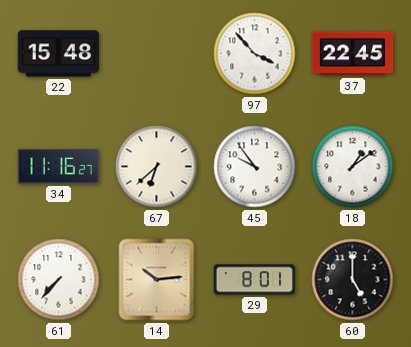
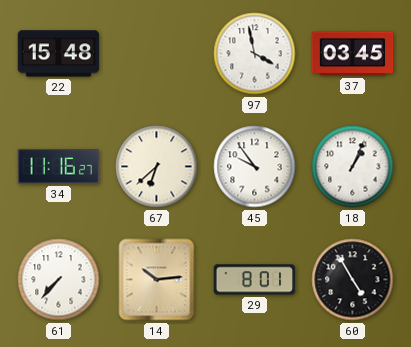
97: 3:53 -> 3:58 (255, 54)
37: 22:45 -> 03:45 (353, 54)
18: 1:09 -> 1:04 (353, 167)
60: 5:00 -> 4:55 (353, 280)
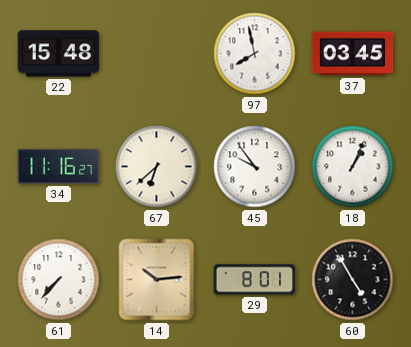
97: 3:58 -> 7:58 (255, 54)
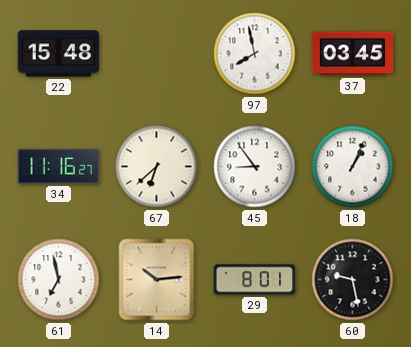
45: 9:54 -> 8:54 (255, 167)
61: 7:37 -> 6:58 (59, 280)
60: 4:55 -> 9:28 (353, 280)
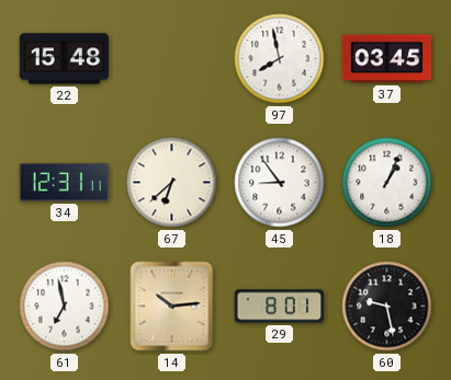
34: 11:16 -> 12:31 (64, 183)
